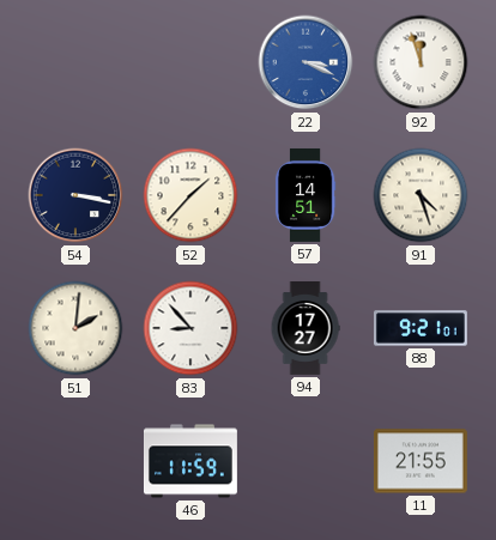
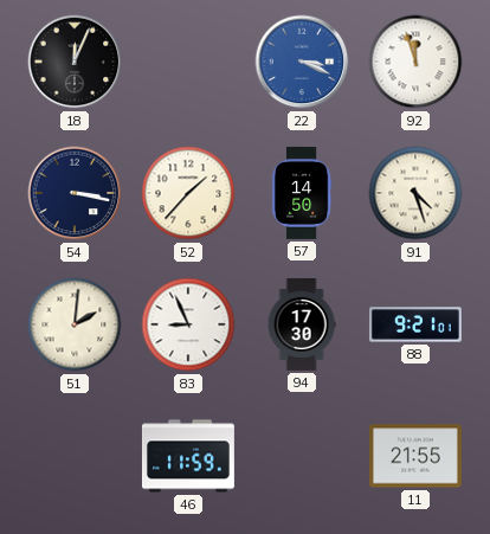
18: none -> 12:04 (75, 62)
57: 14:51 -> 14:50 (302, 193)
83: 8:53 -> 8:56 (188, 324)
94: 17:27 -> 17:30 (302, 326)
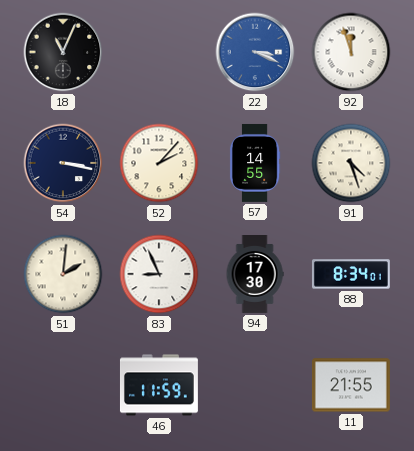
18: 12:04 -> 11:04 (63, 52)
52: 1:37 -> 2:07 (159, 163)
57: 14:50 -> 14:55 (255, 163)
88: 9:21 -> 8:34 (351, 274)
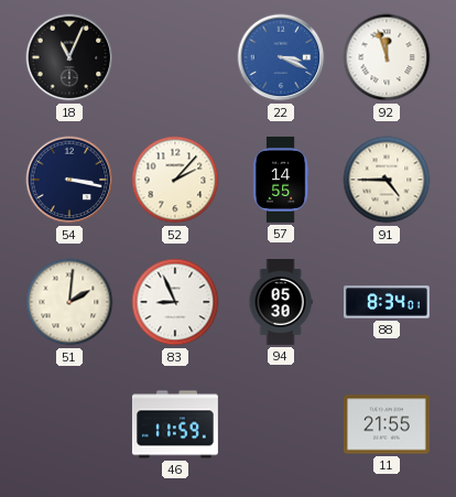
91: 4:27 -> 4:45 (387, 180)
94: 17:30 -> 05:30 (281, 303)
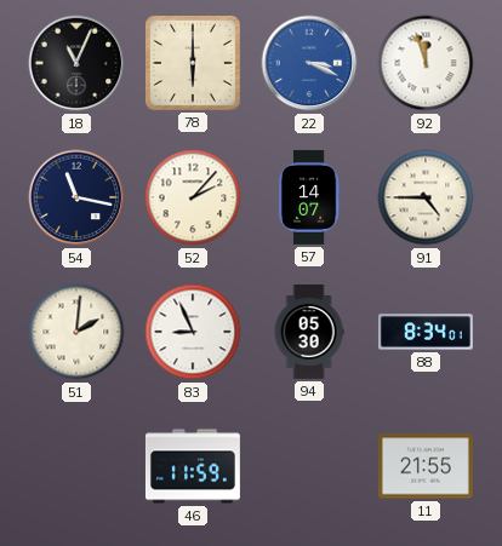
78: none -> 6:00 (193, 63)
54: 3:17 -> 11:17 (76, 197)
57: 14:55 -> 14:07 (309, 197)
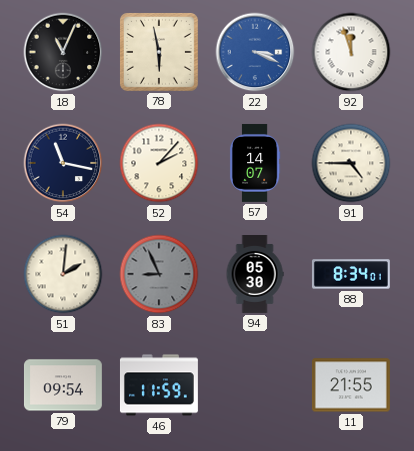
78: 6:00 -> 5:58 (159, 52)
83 dial: white -> grey (159, 274)
79: none -> 09:54 (63, 385)
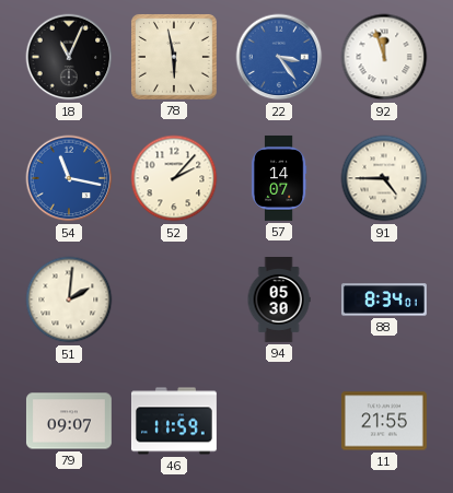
22: 3:19 -> 3:24 (279, 57)
54 dial: navy -> blue (69, 178)
83: 8:56 -> none (159, 274)
79: 09:54 -> 09:07 (69, 421)
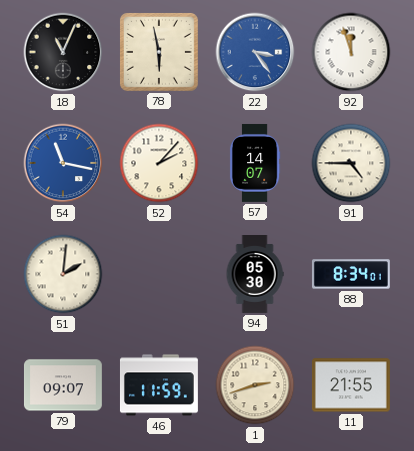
1: none -> 2:42 (255, 385)
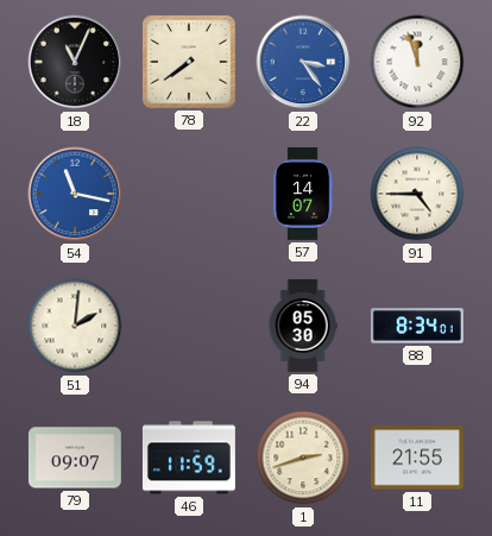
78: 5:58 -> 7:39 (189, 62)
52: 2:07 -> none (159, 163)
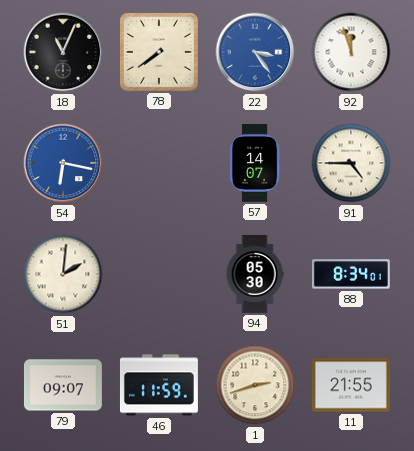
54: 11:17 -> 6:17 (63, 163)
